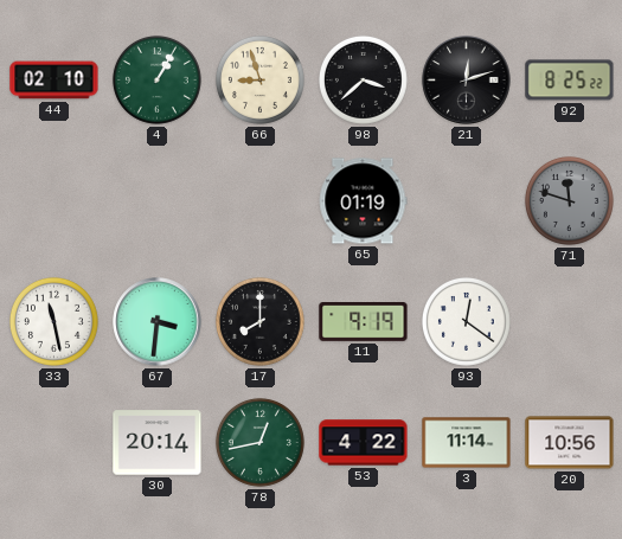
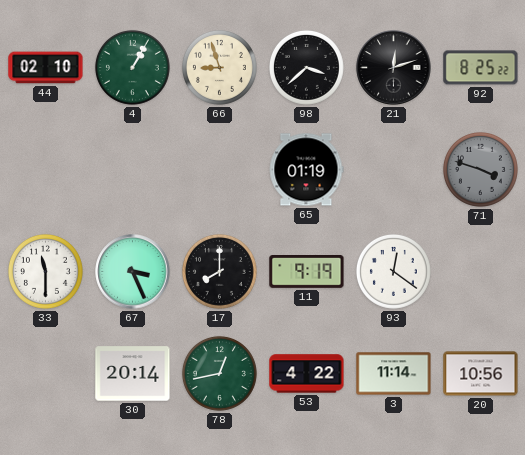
71: 11:48 -> 3:48 (480, 169)
33: 11:28 -> 11:30 (45, 271)
67: 3:31 -> 3:26 (133, 272)
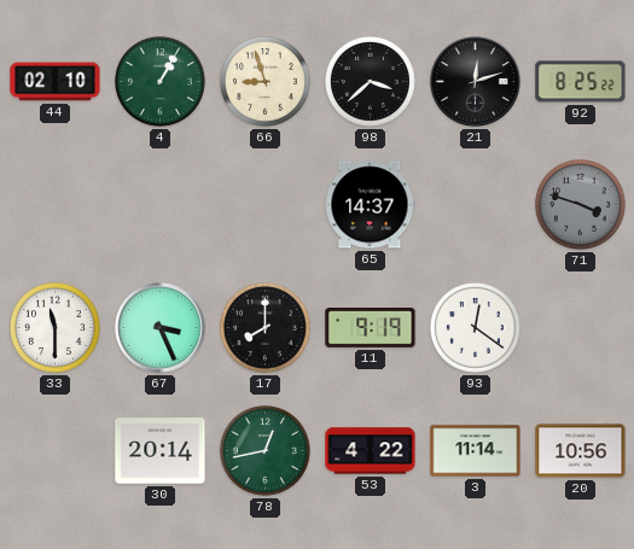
65: 01:19 -> 14:37 (370, 205)
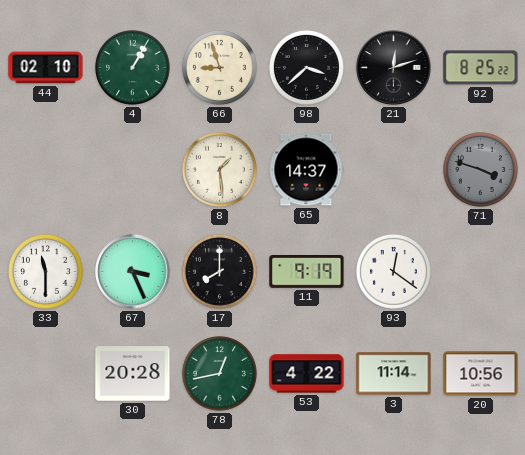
8: none -> 1:29 (219, 169)
30: 20:14 -> 20:28 (133, 374)
